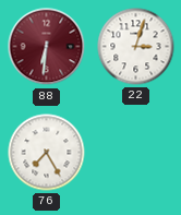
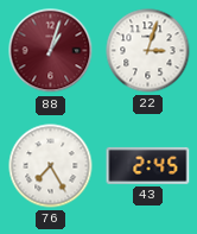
88: 6:31 -> 1:03 (51, 51)
43: none -> 2:45 (148, 165)
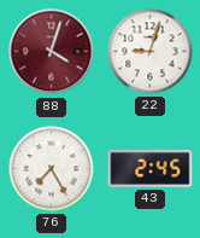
88: 1:03 -> 4:03 (52, 52)
22: 3:03 -> 9:03 (151, 52)
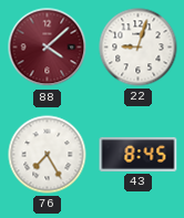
88: 4:03 -> 4:08 (48, 48)
43: 2:45 -> 8:45 (139, 154)
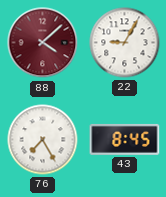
22: 9:03 -> 9:05 (125, 43)
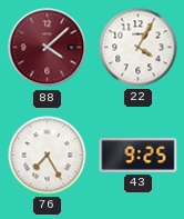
22: 9:05 -> 4:05 (139, 48)
43: 8:45 -> 9:25 (139, 155)
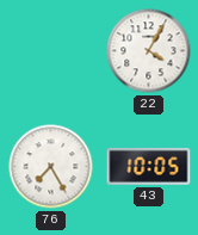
88: 4:08 -> none (48, 48)
43: 9:25 -> 10:05 (149, 166)
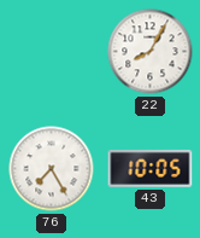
22: 4:05 -> 8:05 (151, 52)
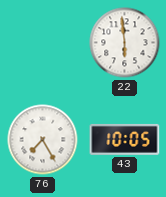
22: 8:05 -> 5:59 (125, 43)
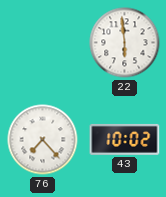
76: 7:25 -> 7:23 (43, 140)
43: 10:05 -> 10:02 (125, 139)
